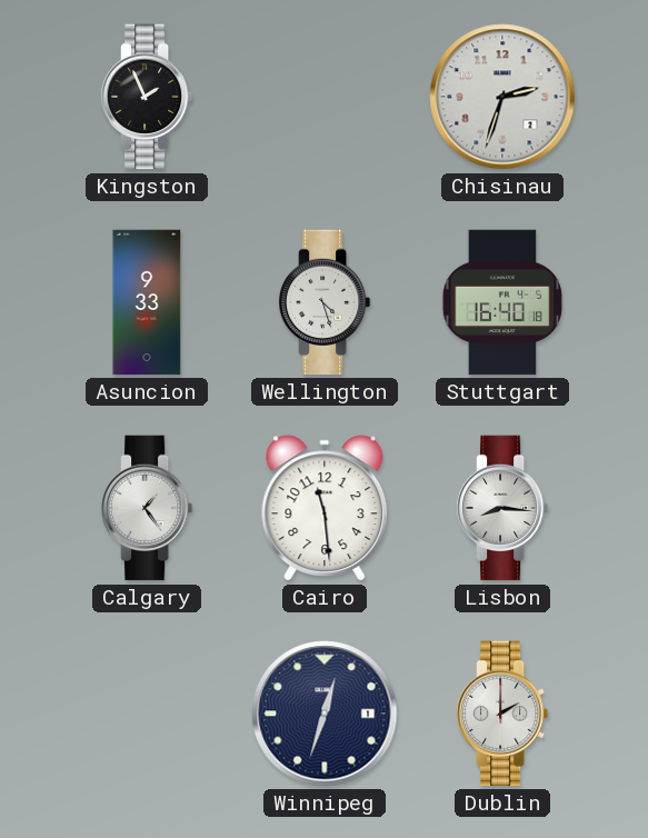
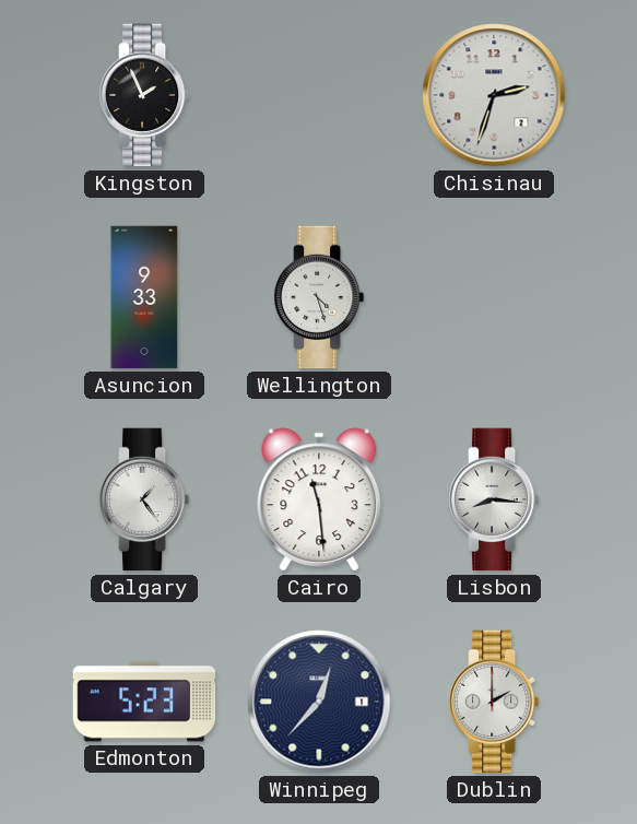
Stuttgart: 16:40 -> none (502, 302)
Edmonton: none -> 5:23 (144, 702)
Winnipeg: 12:33 -> 12:37 (319, 702)
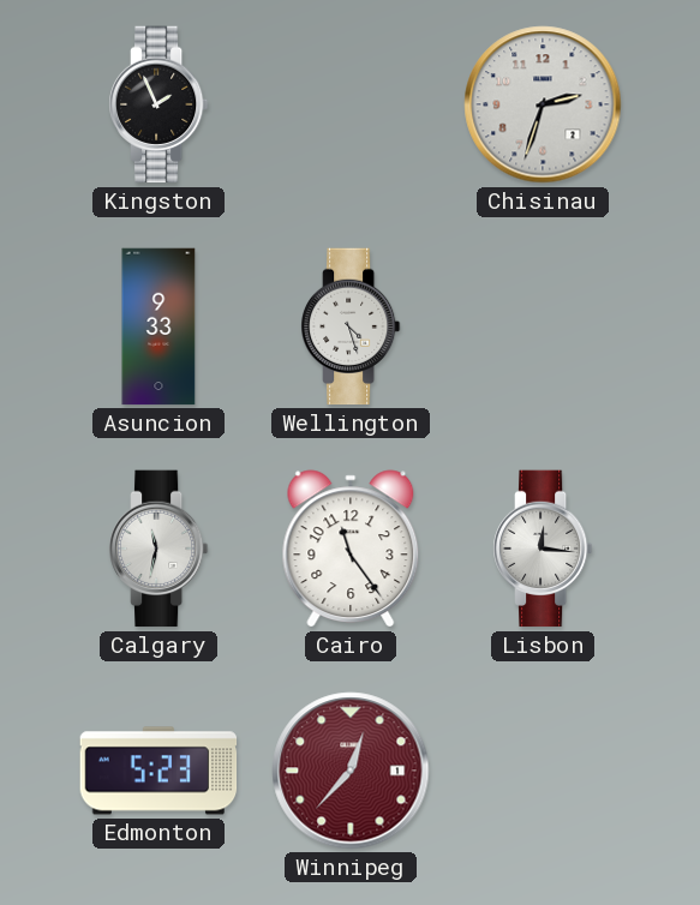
Calgary: 1:24 -> 11:32 (158, 549)
Cairo: 11:29 -> 11:24 (351, 549)
Lisbon: 8:16 -> 12:16 (543, 549)
Winnipeg dial: navy -> burgundy (351, 771)
Dublin: 2:00 -> none (494, 702)
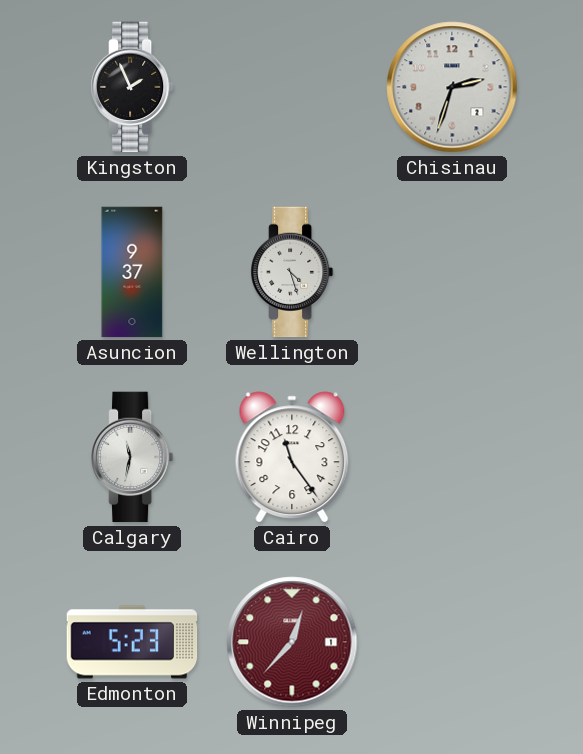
Asuncion: 9:33 -> 9:37 (132, 272)
Lisbon: 12:16 -> none (543, 549)
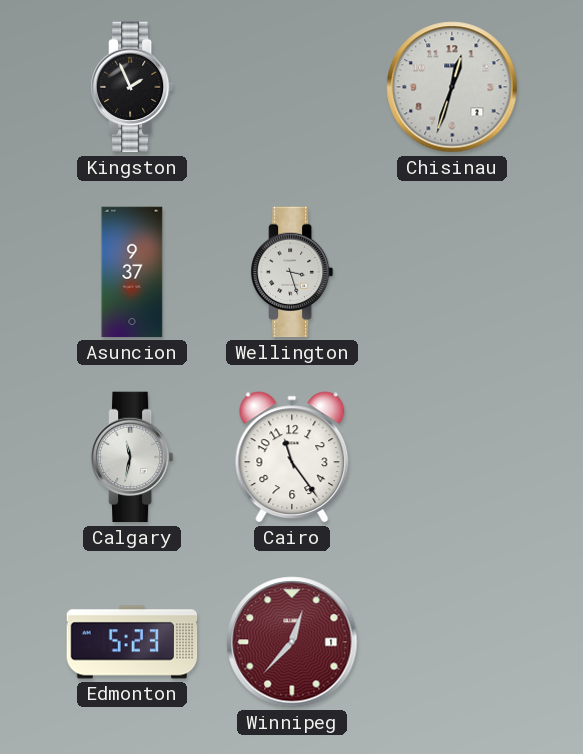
Chisinau: 2:33 -> 12:33 (452, 87)
Wellington: 4:27 -> 3:27 (292, 272)
